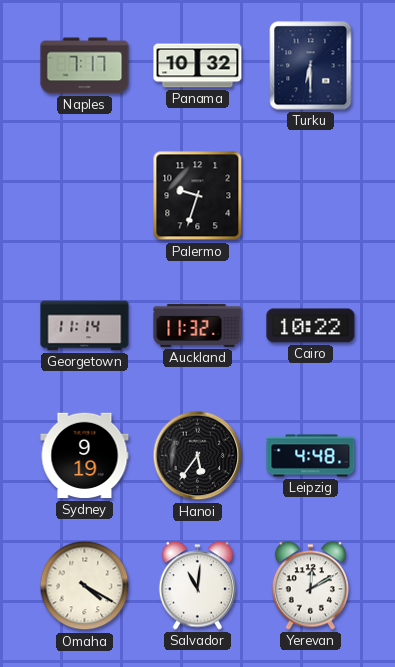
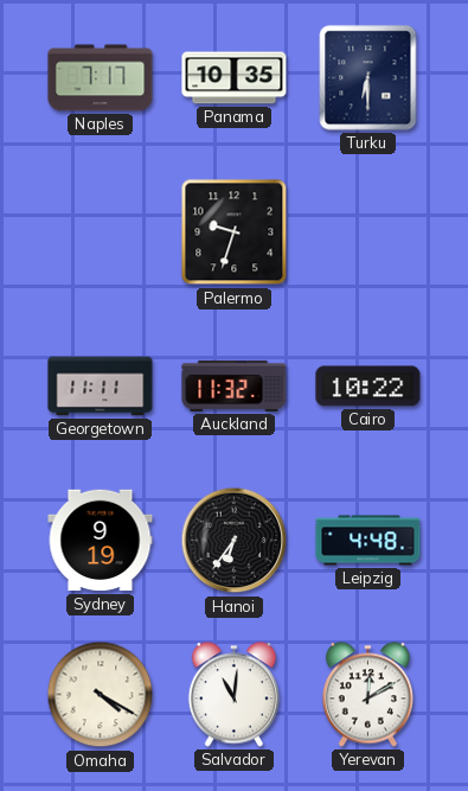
Panama: 10:32 -> 10:35 (235, 78)
Georgetown: 11:14 -> 11:11 (101, 387)
Hanoi: 5:36 -> 6:36 (235, 541)
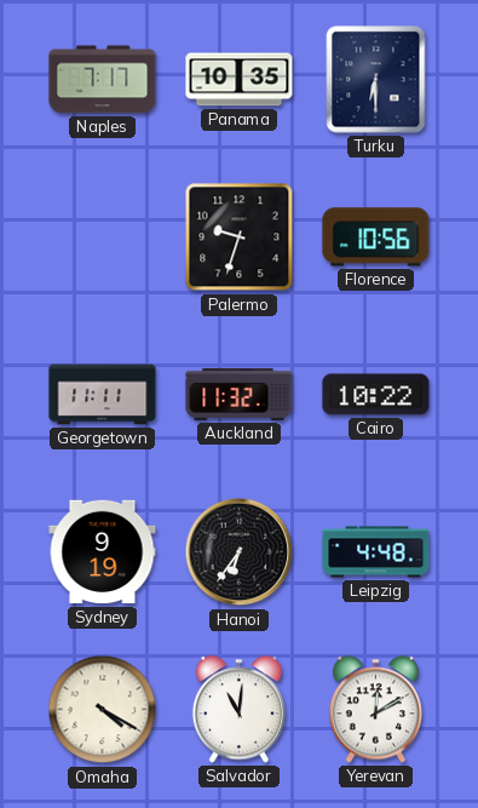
Florence: none -> 10:56 (376, 237)
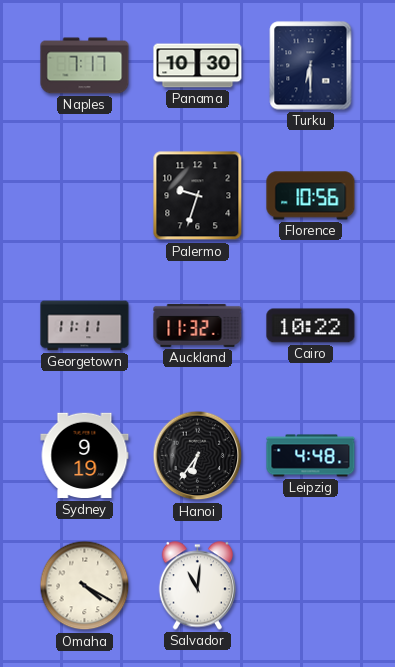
Panama: 10:35 -> 10:30 (198, 66)
Yerevan: 12:10 -> none (375, 710)
